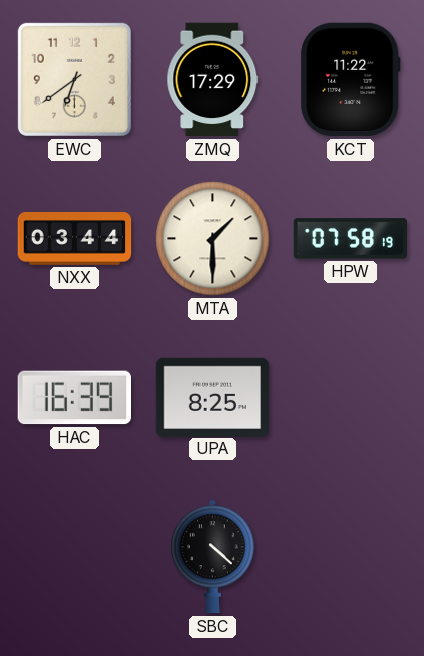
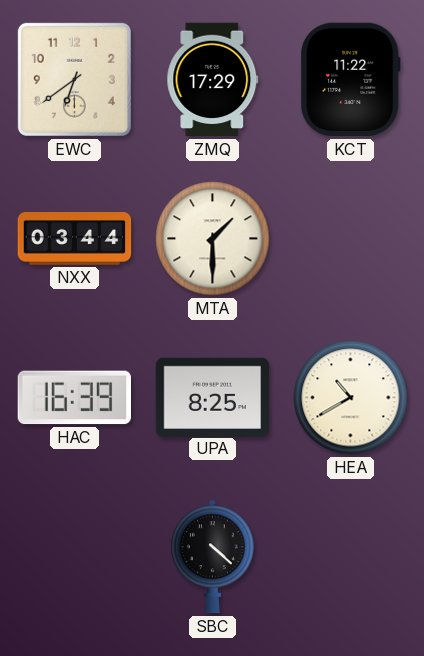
HPW: 07:58 -> none (351, 239)
HEA: none -> 10:40 (351, 398)
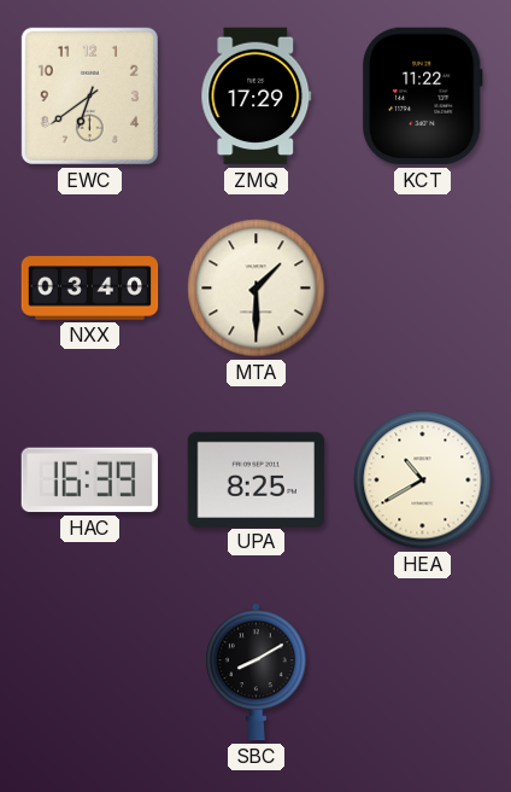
NXX: 03:44 -> 03:40 (90, 289)
SBC: 4:22 -> 8:10 (257, 672)
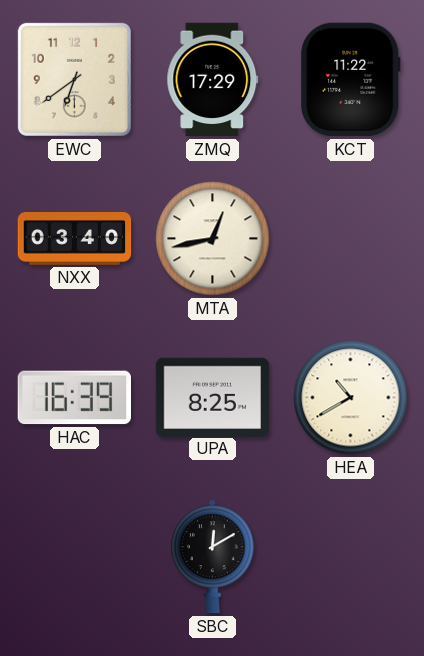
MTA: 1:30 -> 12:43 (213, 239)
SBC: 8:10 -> 12:10 (213, 557)
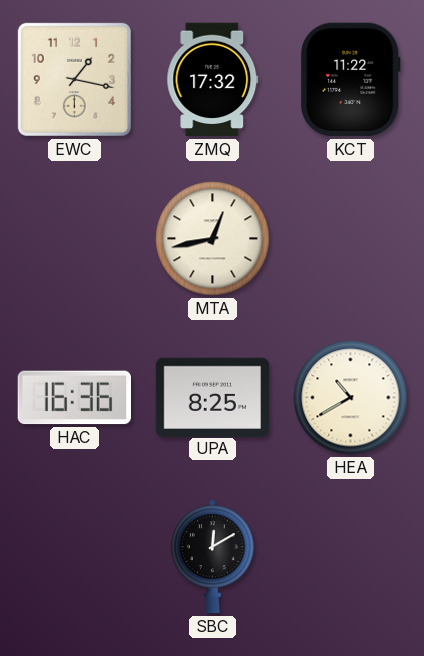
EWC: 6:39 -> 1:17 (74, 79)
ZMQ: 17:29 -> 17:32 (213, 80)
NXX: 03:40 -> none (75, 239)
HAC: 16:39 -> 16:36 (74, 398)
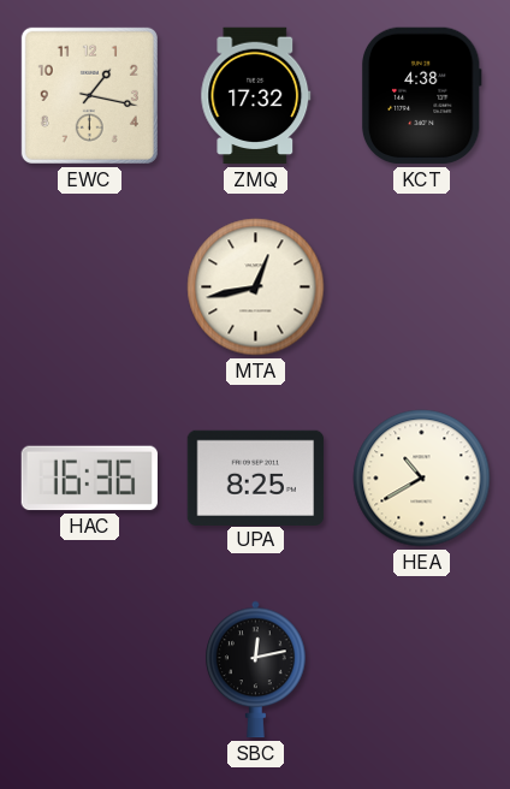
KCT: 11:22 -> 4:38 (421, 96)
SBC: 12:10 -> 12:13 (256, 670)
